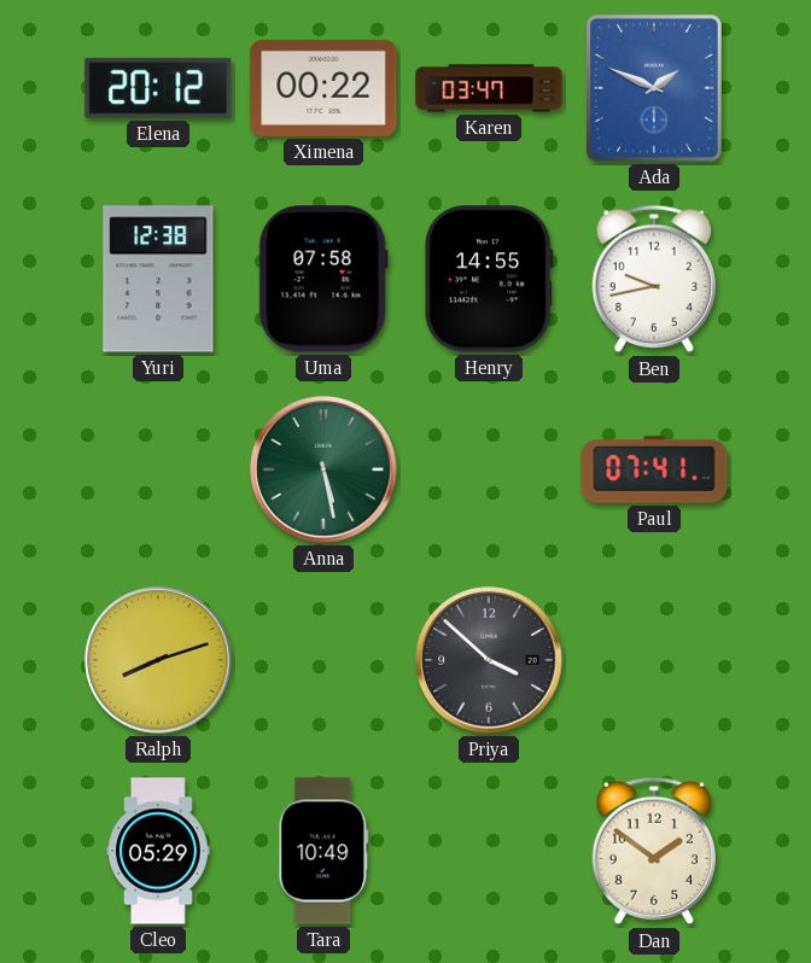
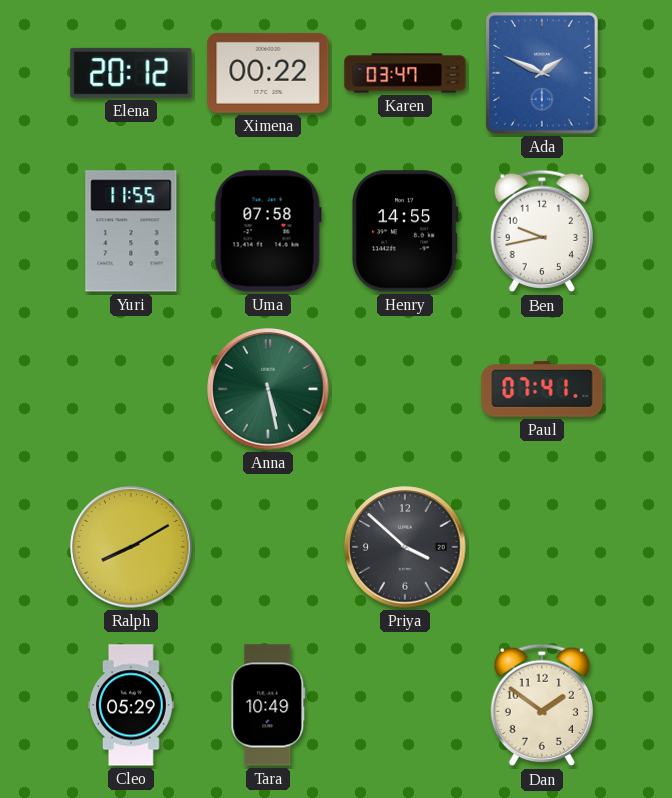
Yuri: 12:38 -> 11:55 (131, 231)
Ralph: 8:12 -> 8:10 (131, 547)
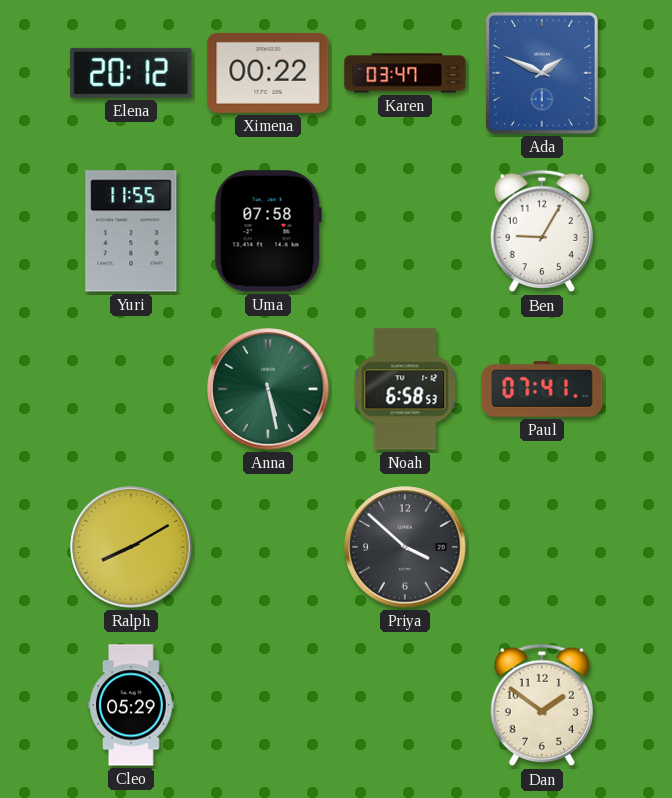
Henry: 14:55 -> none (405, 231)
Ben: 9:43 -> 9:05 (541, 231)
Noah: none -> 6:58 (405, 389)
Tara: 10:49 -> none (268, 705)
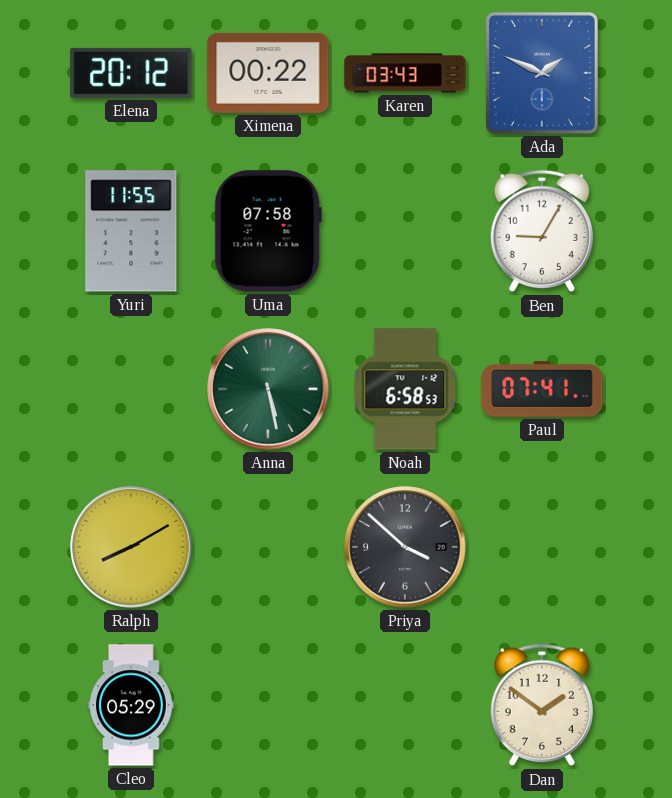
Karen: 03:47 -> 03:43 (405, 73)
